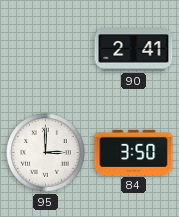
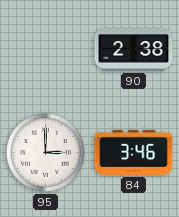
90: 2:41 -> 2:38 (134, 50)
84: 3:50 -> 3:46 (134, 152)
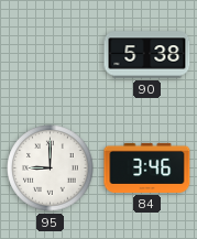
90: 2:38 -> 5:38 (147, 55)
95: 3:00 -> 9:00 (51, 169)
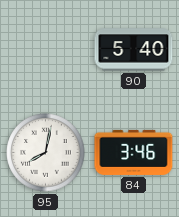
90: 5:38 -> 5:40 (134, 50)
95: 9:00 -> 8:02 (46, 153)
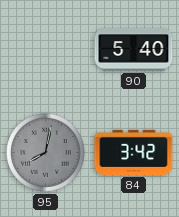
95 dial: white -> grey (46, 153)
84: 3:46 -> 3:42 (134, 152)
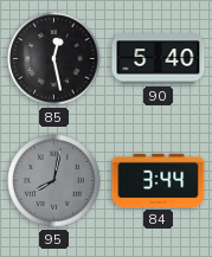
85: none -> 12:28 (54, 59)
84: 3:42 -> 3:44 (159, 180)
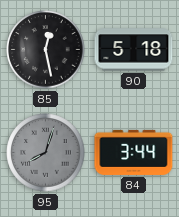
90: 5:40 -> 5:18 (134, 50)
95: 8:02 -> 8:03 (46, 153)
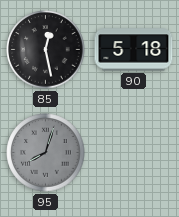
84: 3:44 -> none (134, 152)
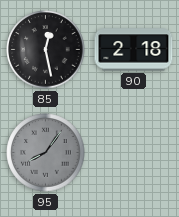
90: 5:18 -> 2:18 (134, 50)
95: 8:03 -> 8:06 (46, 153)
